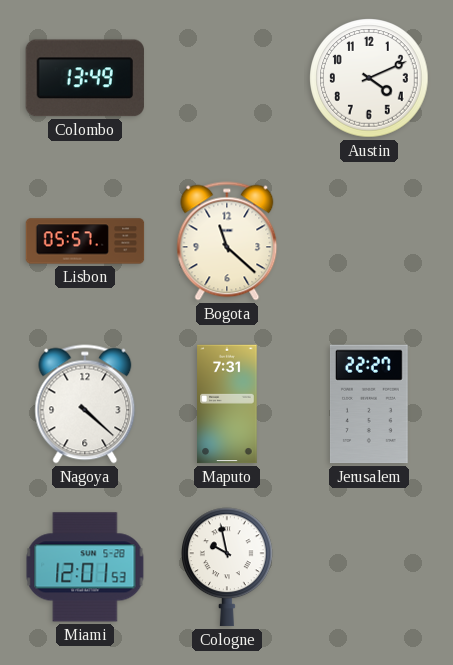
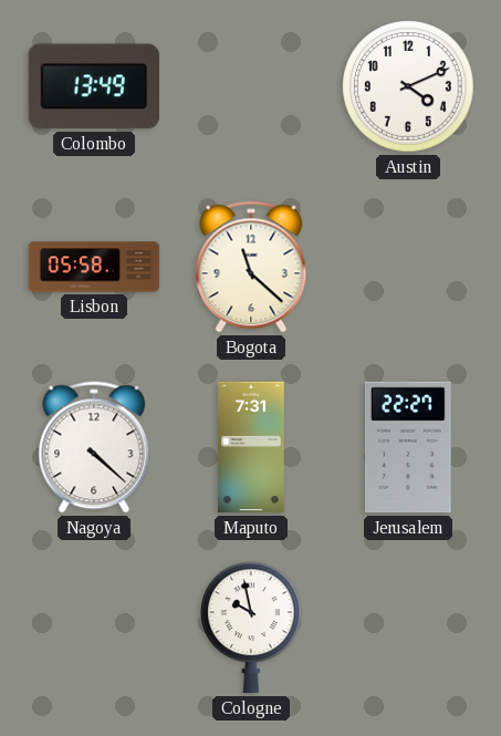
Lisbon: 05:57 -> 05:58 (94, 267)
Miami: 12:01 -> none (85, 567)
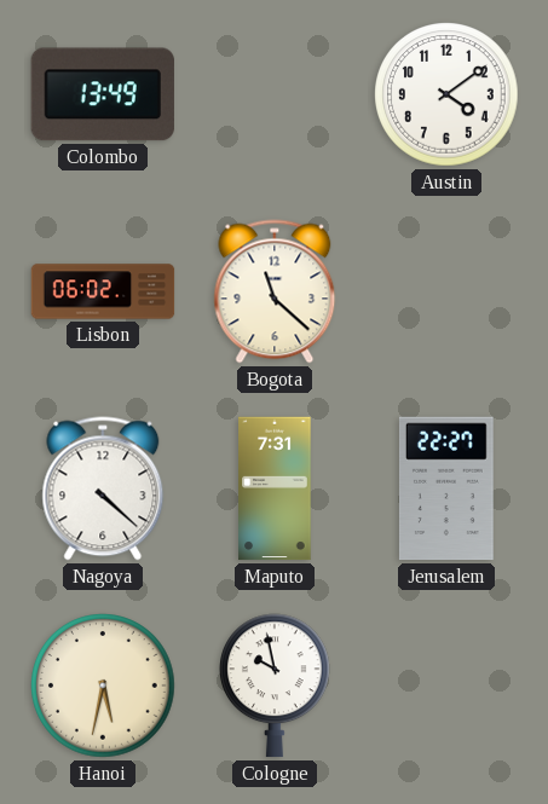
Austin: 4:11 -> 4:09 (446, 94)
Lisbon: 05:58 -> 06:02 (103, 291)
Hanoi: none -> 5:32 (103, 686)
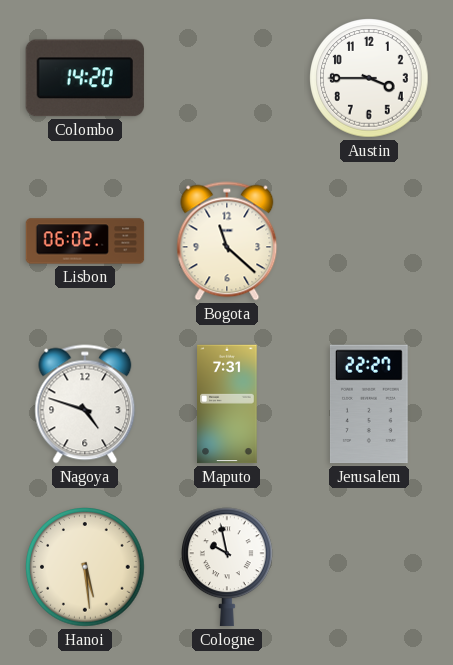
Colombo: 13:49 -> 14:20 (85, 78)
Austin: 4:09 -> 3:45 (369, 78)
Nagoya: 4:22 -> 4:48 (85, 404)
Hanoi: 5:32 -> 5:29 (85, 567)
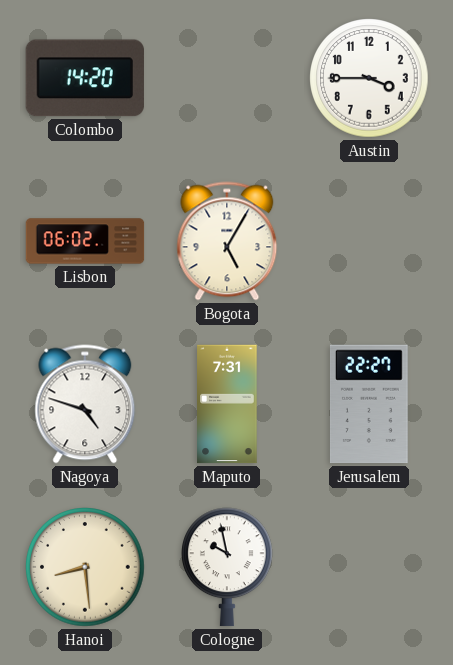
Bogota: 11:22 -> 5:05 (227, 241)
Hanoi: 5:29 -> 8:29 (85, 567)
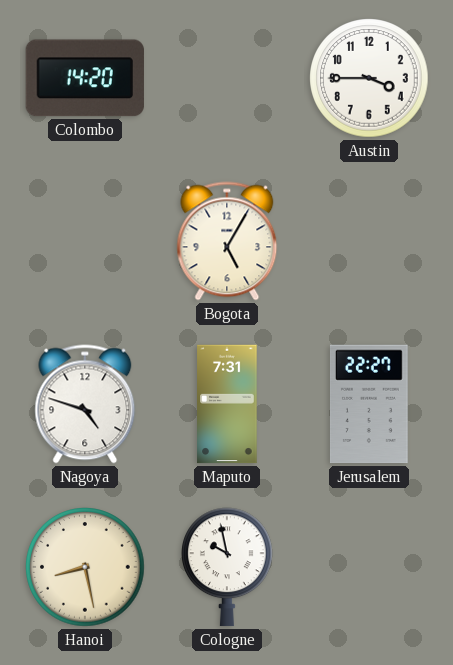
Lisbon: 06:02 -> none (85, 241)
Hanoi: 8:29 -> 8:28 (85, 567)
